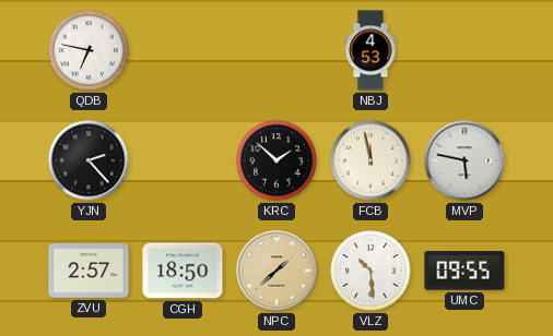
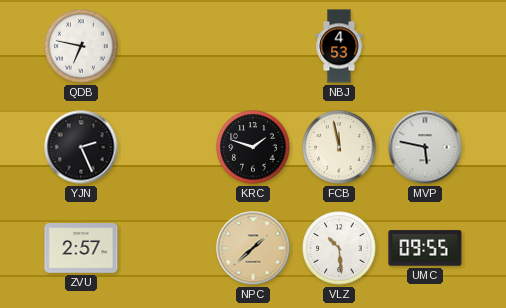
YJN: 2:23 -> 2:26 (81, 147)
KRC: 1:52 -> 1:48 (253, 147)
CGH: 18:50 -> none (183, 271)
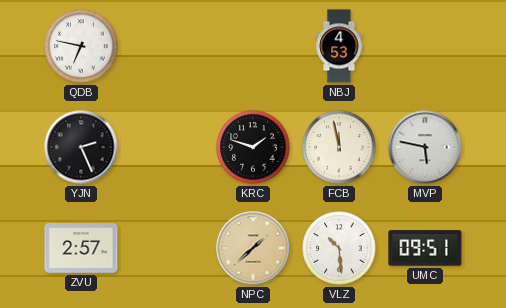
UMC: 09:55 -> 09:51 (425, 248)
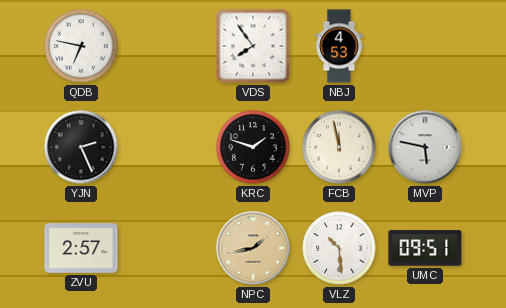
VDS: none -> 7:54 (253, 46)
NPC: 1:38 -> 1:43 (253, 248)
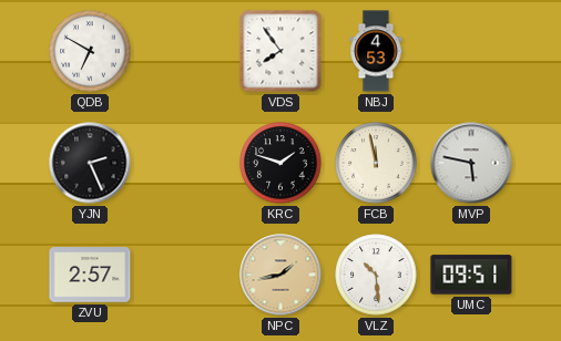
QDB: 6:47 -> 6:50 (90, 51)
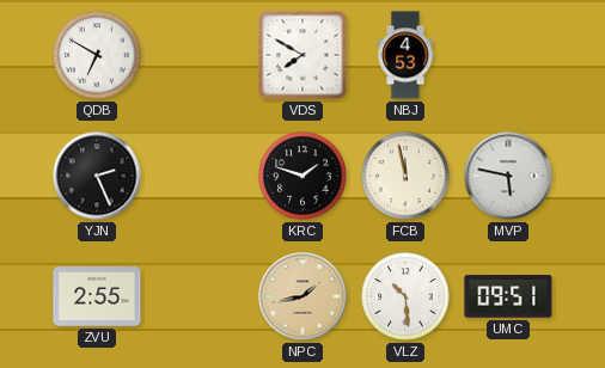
VDS: 7:54 -> 7:50 (302, 55)
ZVU: 2:57 -> 2:55 (97, 296)
